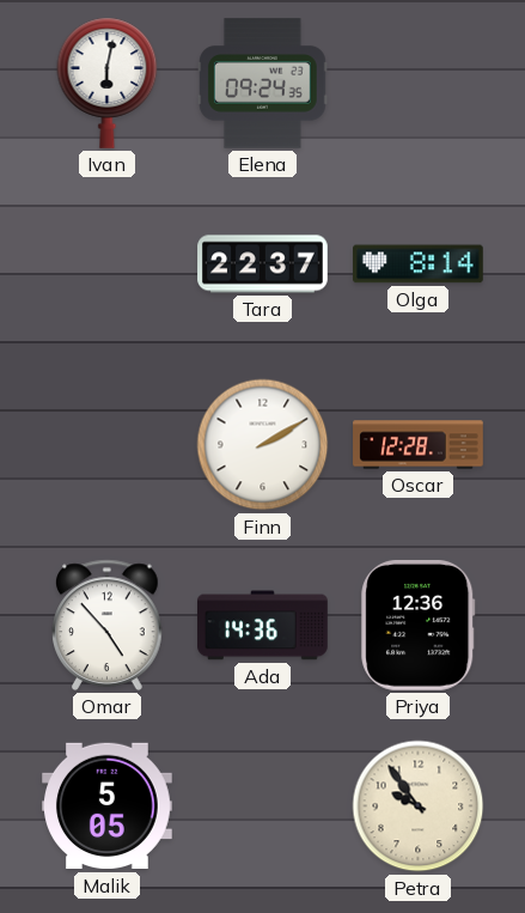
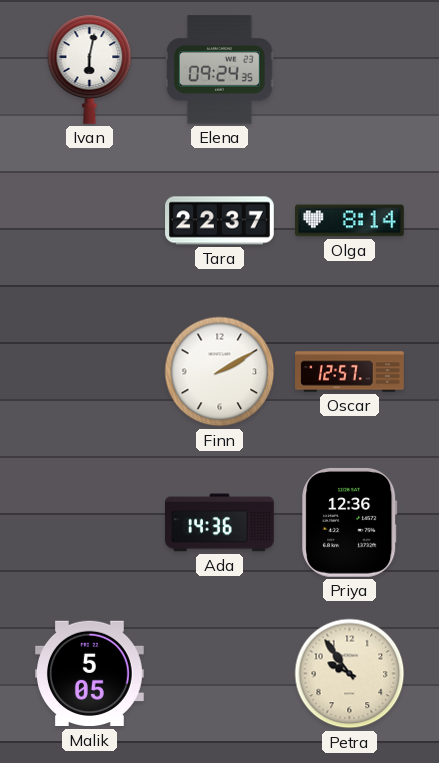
Oscar: 12:28 -> 12:57 (350, 372)
Omar: 4:53 -> none (108, 625)
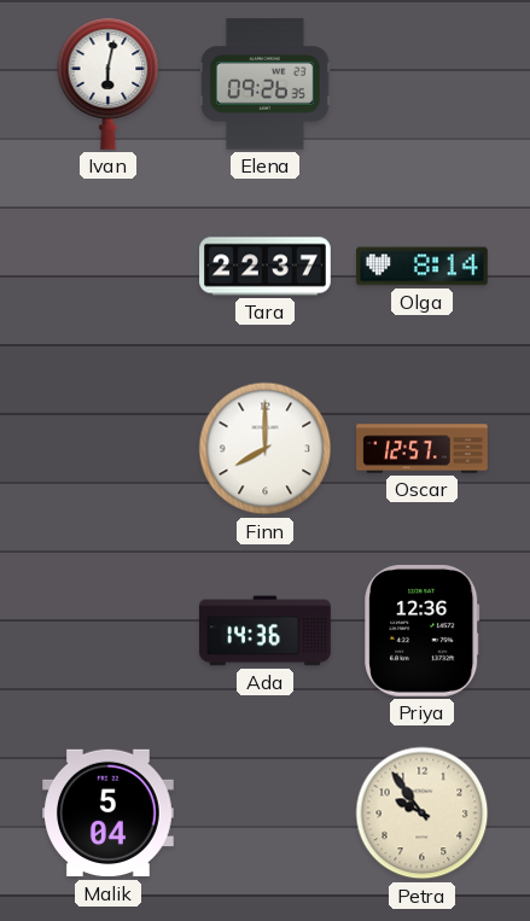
Elena: 09:24 -> 09:26 (266, 84)
Finn: 2:10 -> 8:00 (266, 449)
Malik: 5:05 -> 5:04 (109, 814)
